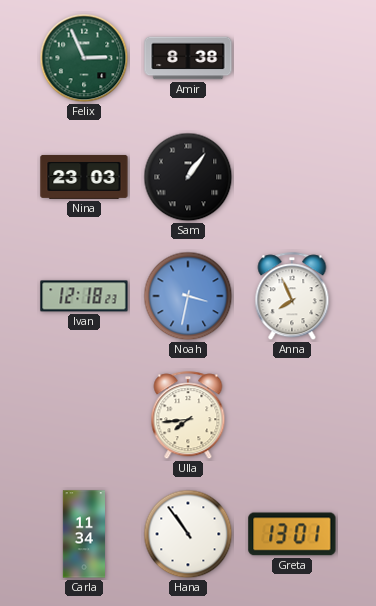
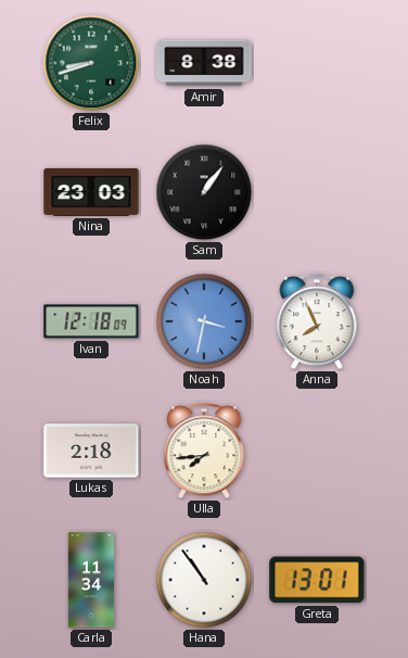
Felix: 2:56 -> 8:42 (91, 63)
Ivan: 12:18:23 -> 12:18:09 (91, 321)
Lukas: none -> 2:18 (91, 451)
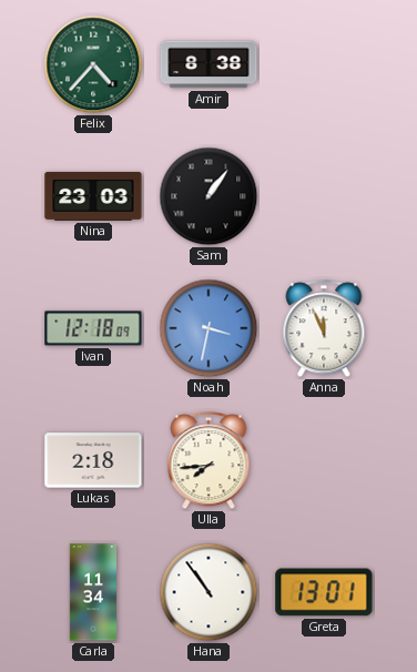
Felix: 8:42 -> 4:37 (93, 64)
Anna: 7:56 -> 11:56 (324, 329)
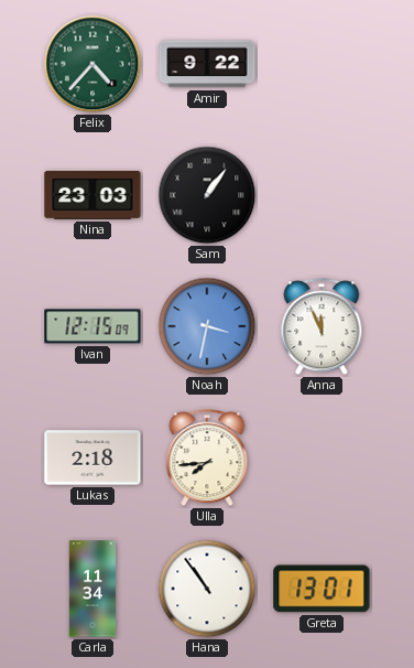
Amir: 8:38 -> 9:22 (207, 64)
Ivan: 12:18 -> 12:15 (92, 326)
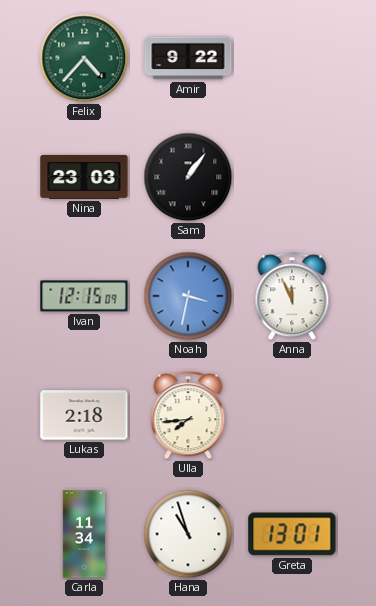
Hana: 10:54 -> 10:57 (188, 534)
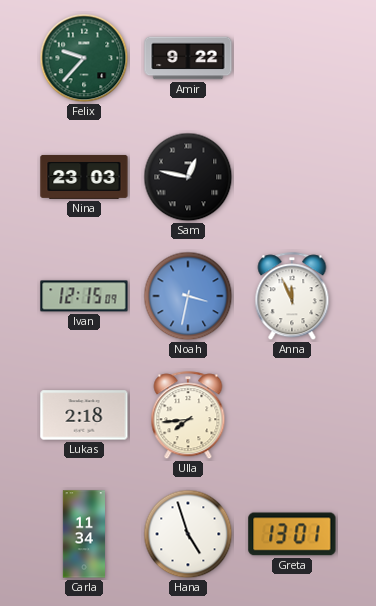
Felix: 4:37 -> 9:37 (84, 58)
Sam: 1:06 -> 12:47 (188, 177)
Hana: 10:57 -> 4:57 (188, 534)
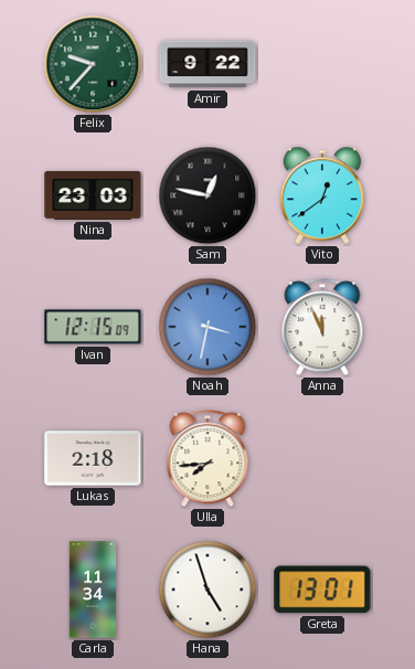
Vito: none -> 12:39 (321, 195)
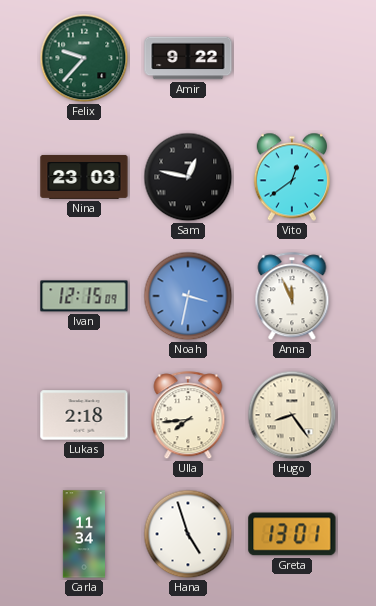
Hugo: none -> 8:24 (292, 415)
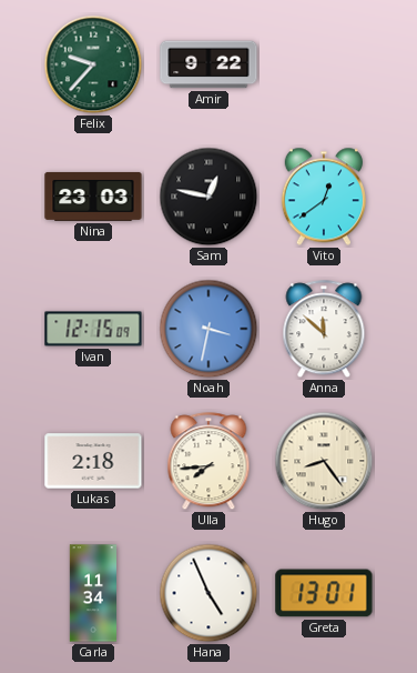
Anna: 11:56 -> 11:52 (324, 330)
Hana: 4:57 -> 4:56 (208, 593)
